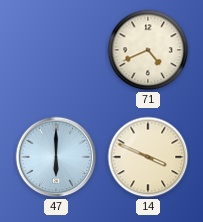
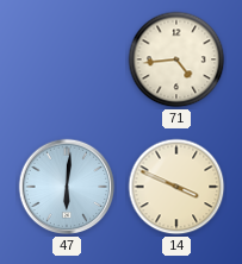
71: 4:41 -> 4:44 (176, 59)
47: 6:00 -> 6:01 (67, 187)
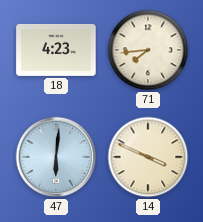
18: none -> 4:23 (56, 50)
71: 4:44 -> 7:44 (148, 50)
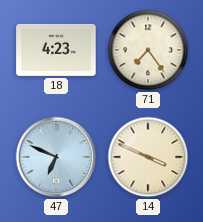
71: 7:44 -> 7:24 (148, 50)
47: 6:01 -> 6:49 (56, 157)
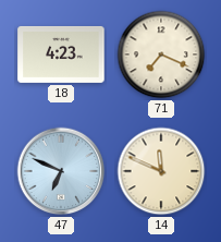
71: 7:24 -> 7:19 (161, 55)
14: 3:49 -> 11:49 (161, 171)
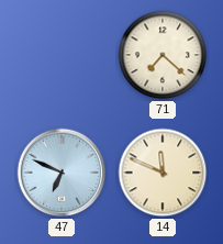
18: 4:23 -> none (61, 55)
71: 7:19 -> 7:22 (163, 55)
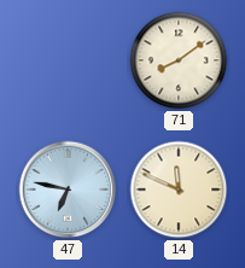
71: 7:22 -> 8:09 (179, 60)
47: 6:49 -> 6:47 (68, 190)
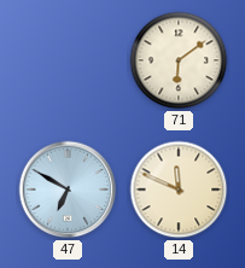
71: 8:09 -> 6:09 (179, 60)
47: 6:47 -> 6:50 (68, 190)
